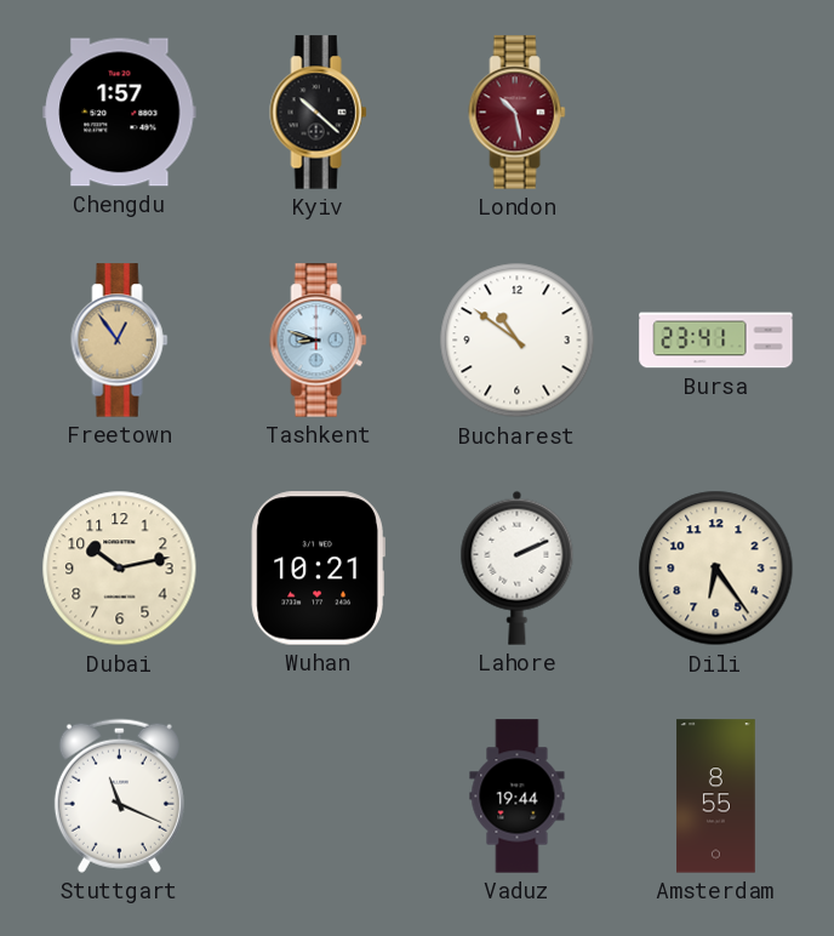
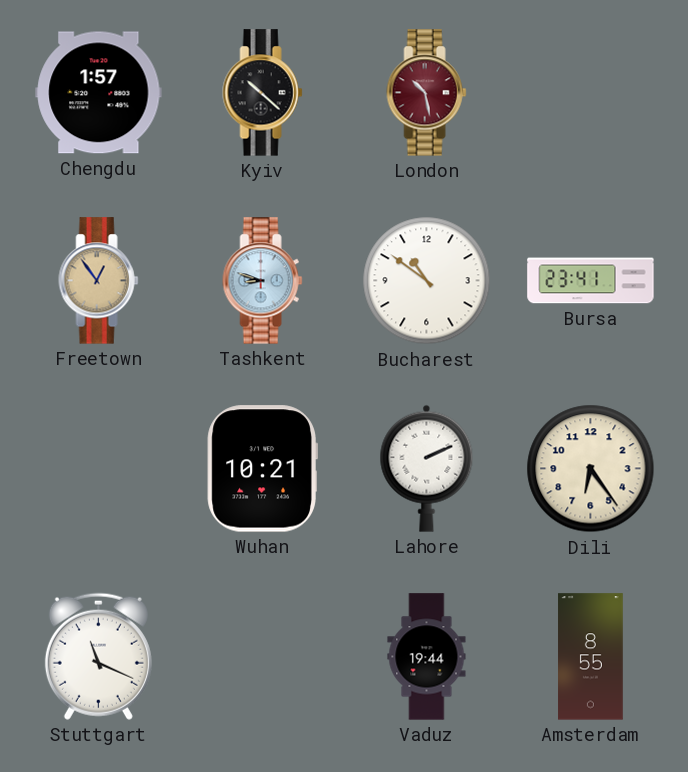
Dubai: 10:13 -> none (120, 569)
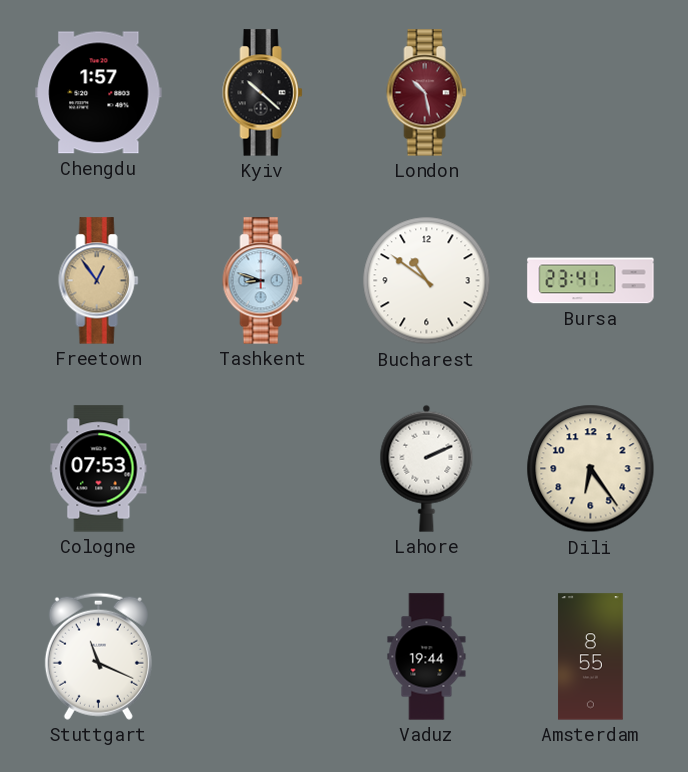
Cologne: none -> 07:53 (99, 469)
Wuhan: 10:21 -> none (262, 469)
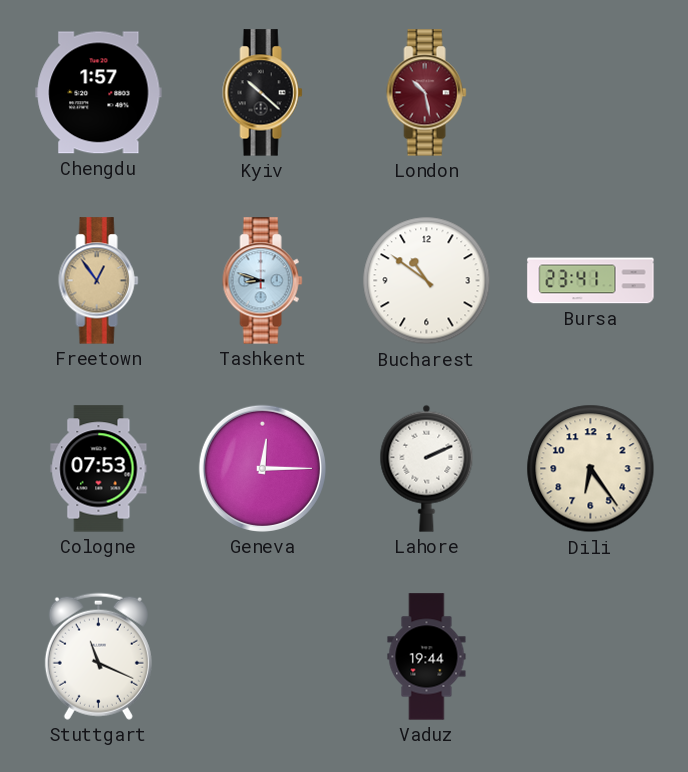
Geneva: none -> 12:15 (262, 468)
Amsterdam: 8:55 -> none (591, 657)
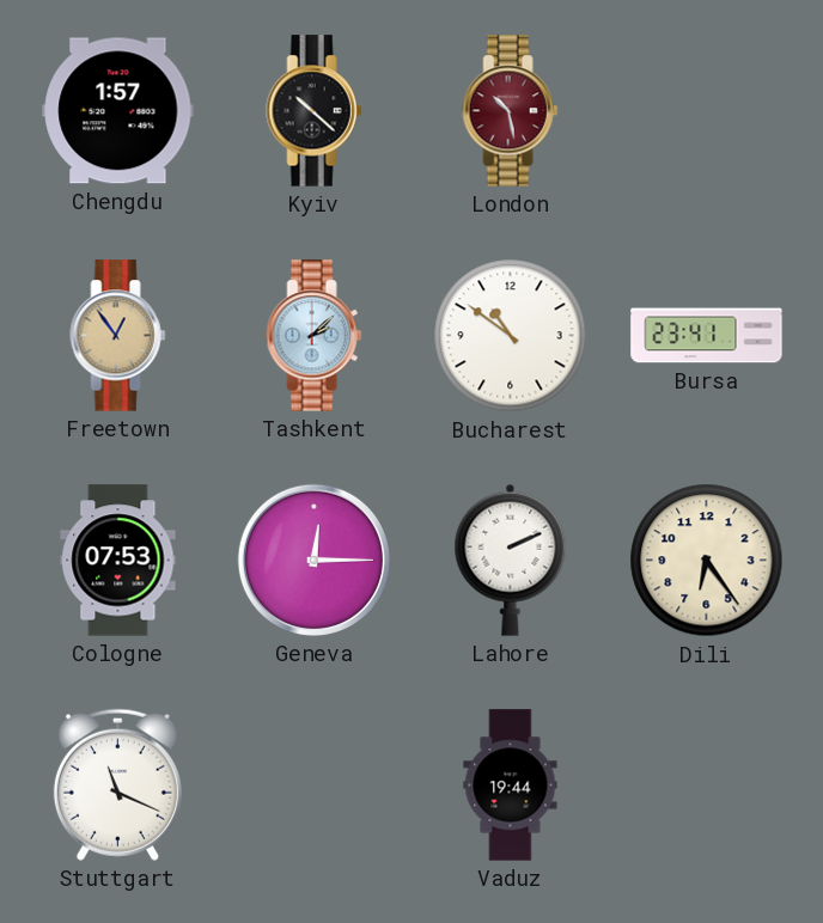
Tashkent: 8:48 -> 2:08 (315, 336)
